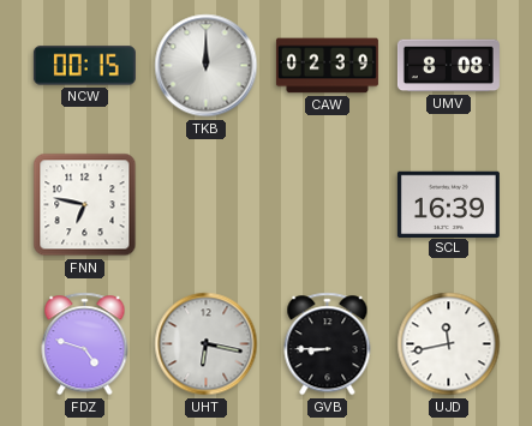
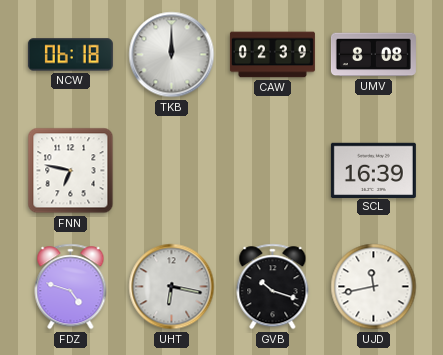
NCW: 00:15 -> 06:18 (70, 55)
GVB: 8:45 -> 10:18 (273, 287)
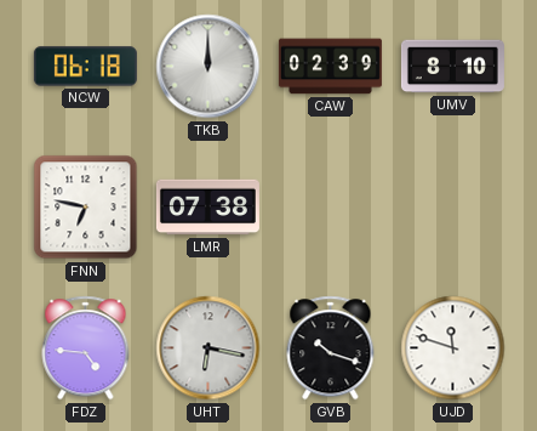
UMV: 8:08 -> 8:10 (452, 67)
LMR: none -> 07:38 (207, 208)
SCL: 16:39 -> none (373, 170)
FDZ: 4:48 -> 4:46 (86, 348)
UJD: 11:43 -> 11:48 (453, 348)
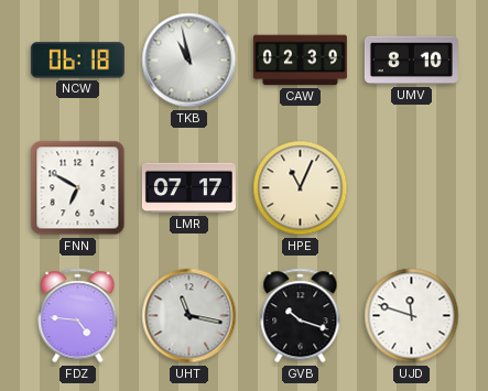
TKB: 12:00 -> 10:58 (189, 61)
FNN: 6:47 -> 6:50 (78, 188)
LMR: 07:38 -> 07:17 (188, 188)
HPE: none -> 11:04 (301, 188)
UHT: 6:17 -> 11:17 (189, 316)
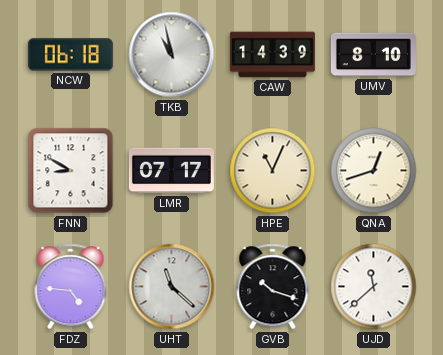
CAW: 02:39 -> 14:39 (272, 55)
FNN: 6:50 -> 8:50 (71, 171)
QNA: none -> 12:42 (374, 171)
UHT: 11:17 -> 11:22 (172, 287)
UJD: 11:48 -> 11:38 (374, 287)
